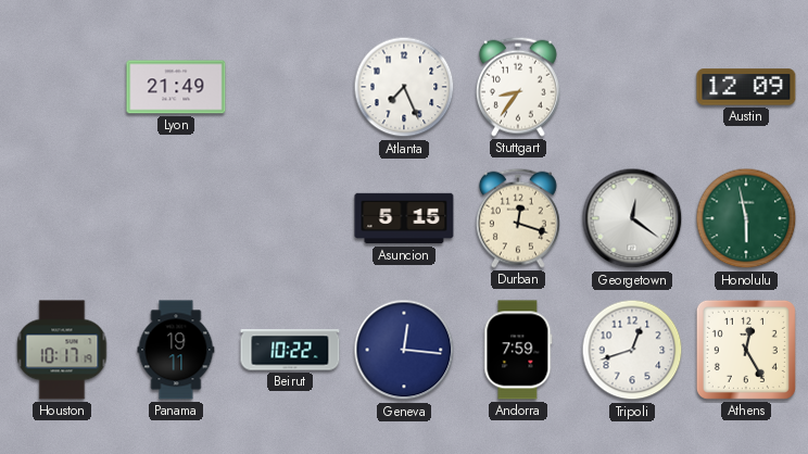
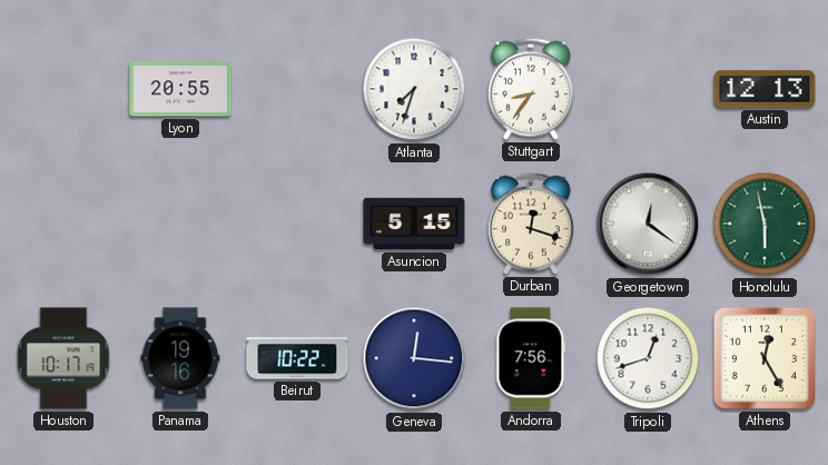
Lyon: 21:49 -> 20:55 (180, 89)
Atlanta: 7:26 -> 7:33 (414, 89)
Austin: 12:09 -> 12:13 (765, 89)
Panama: 19:11 -> 19:16 (180, 358)
Andorra: 7:59 -> 7:56 (531, 358)
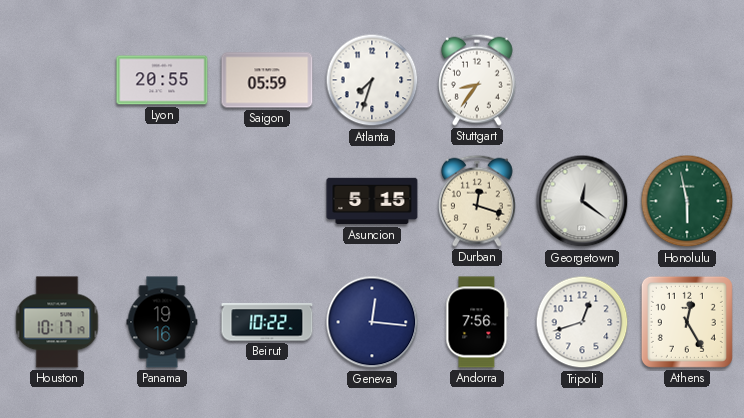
Saigon: none -> 05:59 (267, 80)
Austin: 12:13 -> none (765, 89)
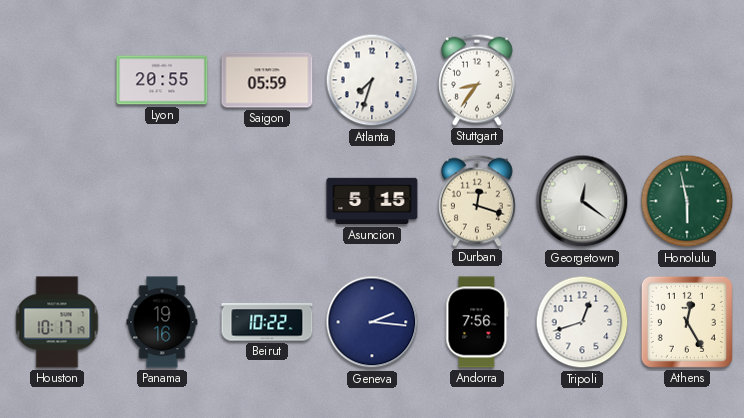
Geneva: 12:16 -> 2:16 (372, 322)
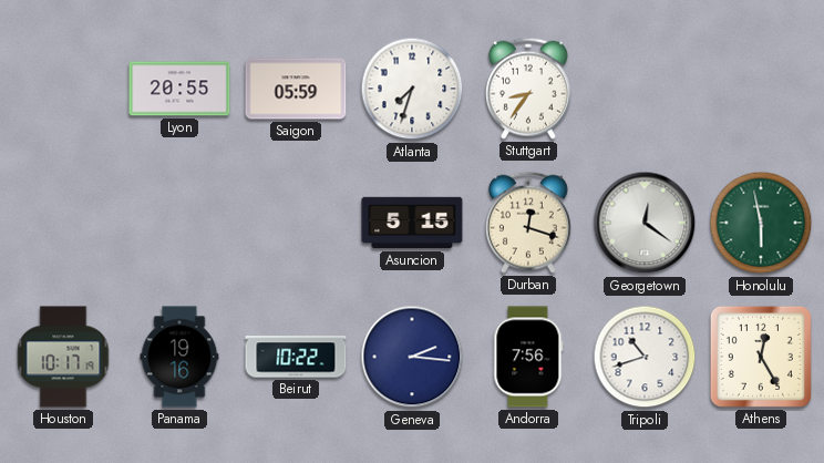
Tripoli: 12:42 -> 10:42 (645, 357)
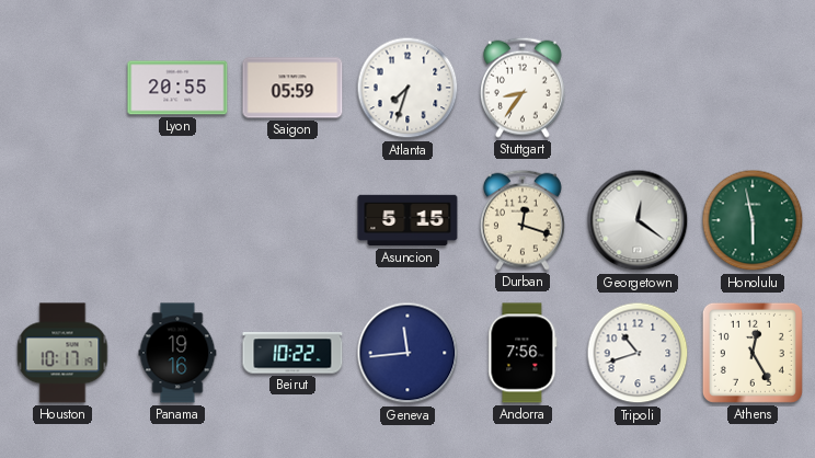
Geneva: 2:16 -> 11:44 (407, 353)
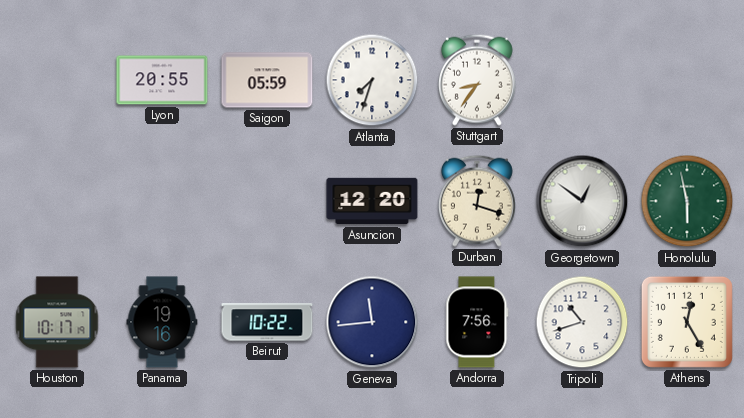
Asuncion: 5:15 -> 12:20 (372, 201)
Georgetown: 12:21 -> 12:51 (582, 201)
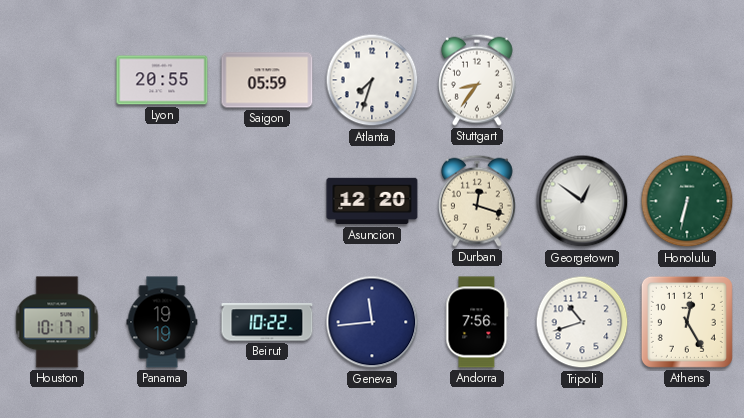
Honolulu: 5:58 -> 6:32 (687, 201)
Panama: 19:16 -> 19:19 (162, 322)
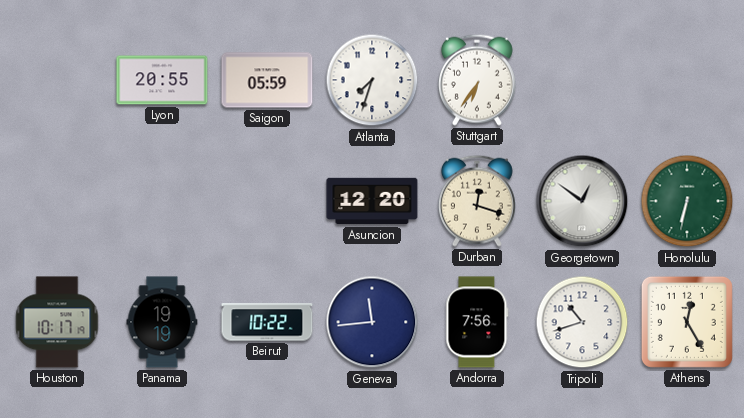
Stuttgart: 8:36 -> 6:36 (477, 80)
